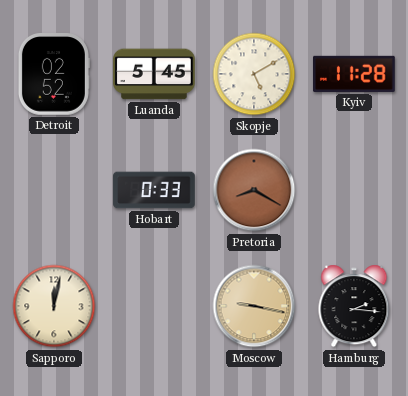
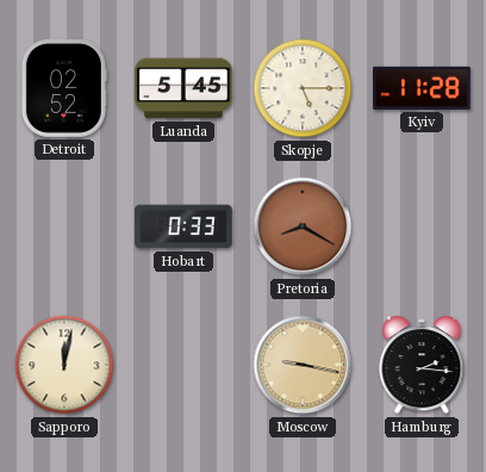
Skopje: 5:10 -> 5:15 (303, 88)
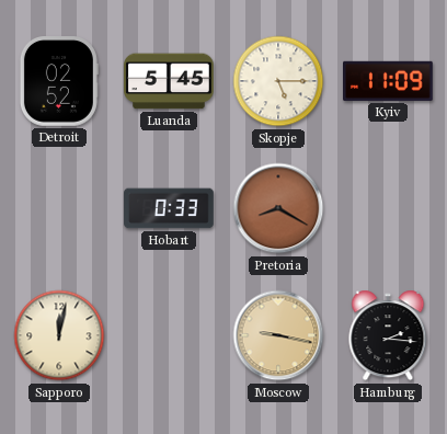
Kyiv: 11:28 -> 11:09 (389, 81)
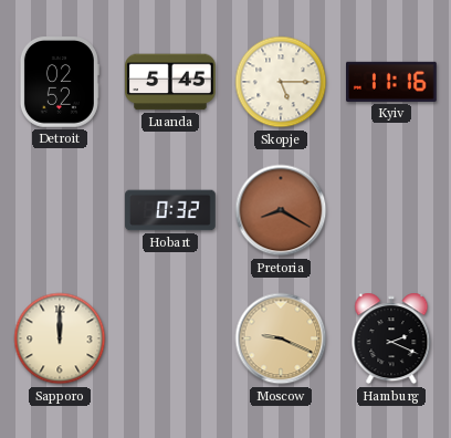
Kyiv: 11:09 -> 11:16 (392, 82)
Hobart: 0:33 -> 0:32 (170, 210)
Sapporo: 12:02 -> 12:00 (60, 338)
Moscow: 9:17 -> 9:19 (281, 338)
Hamburg: 2:16 -> 2:19 (391, 338)
